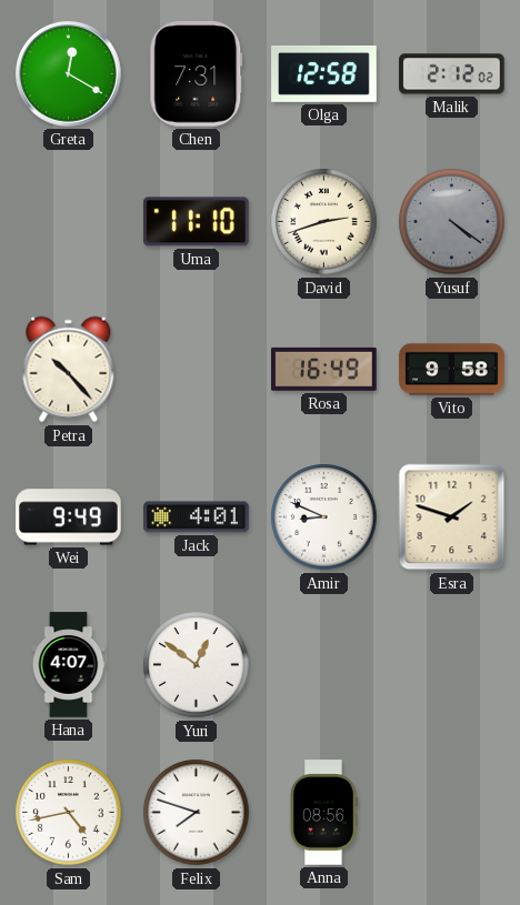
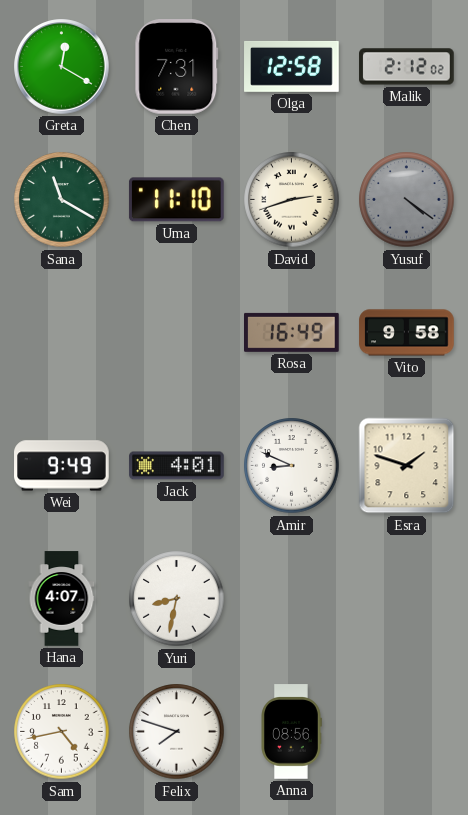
Sana: none -> 11:20 (62, 200)
Petra: 10:23 -> none (69, 370)
Yuri: 12:51 -> 8:32 (177, 599)
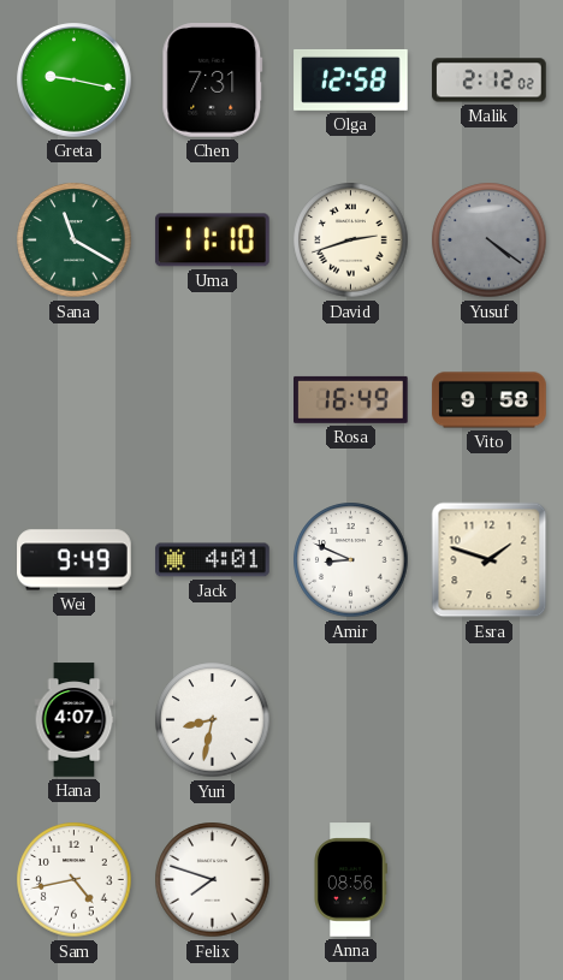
Greta: 12:20 -> 9:17 (75, 81)
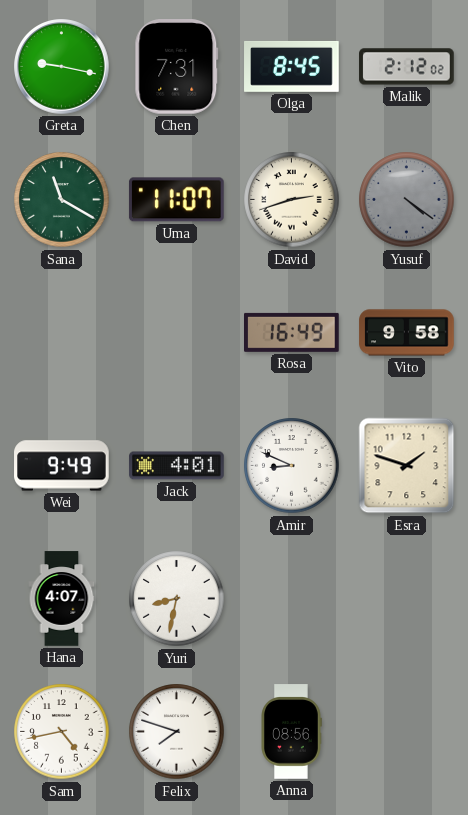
Olga: 12:58 -> 8:45 (292, 66)
Uma: 11:10 -> 11:07 (177, 200)
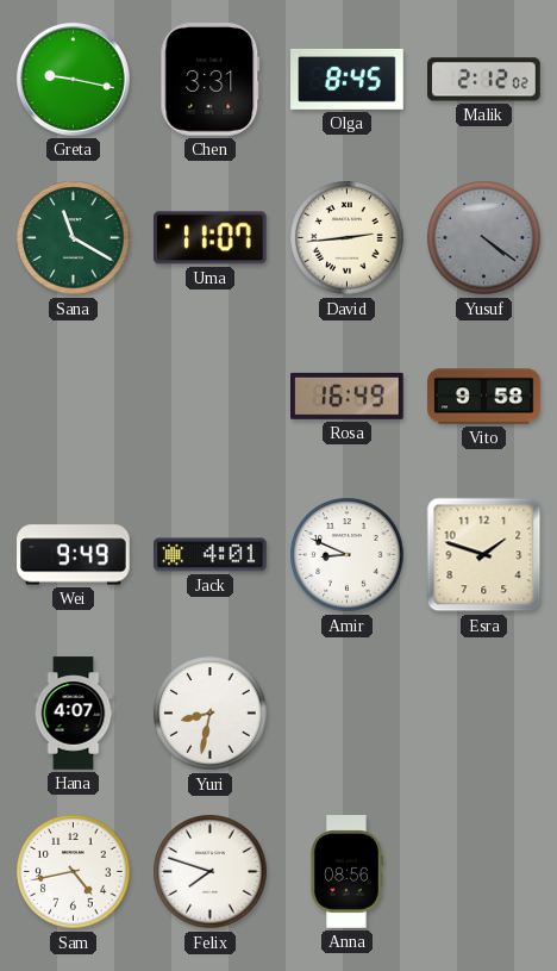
Chen: 7:31 -> 3:31 (211, 80)
David: 2:42 -> 2:44 (348, 238)
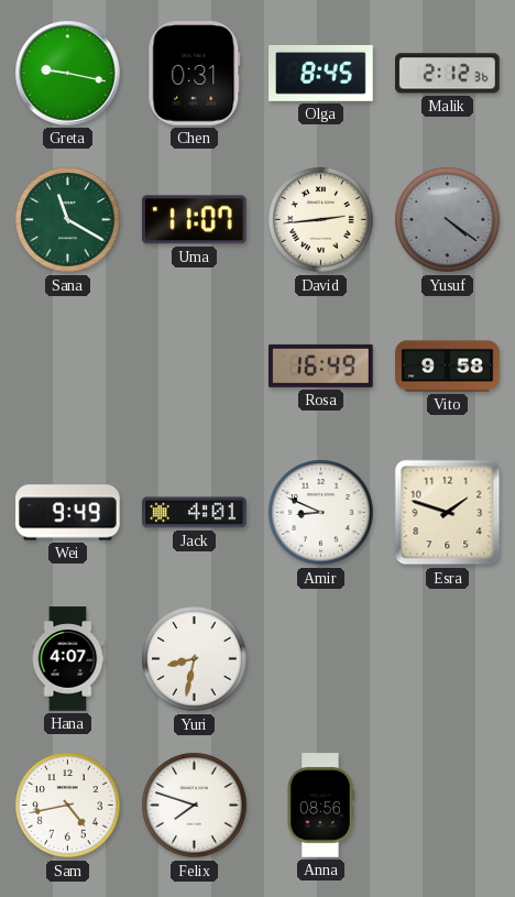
Chen: 3:31 -> 0:31 (195, 74)
Malik: 2:12:02 -> 2:12:36 (448, 74)
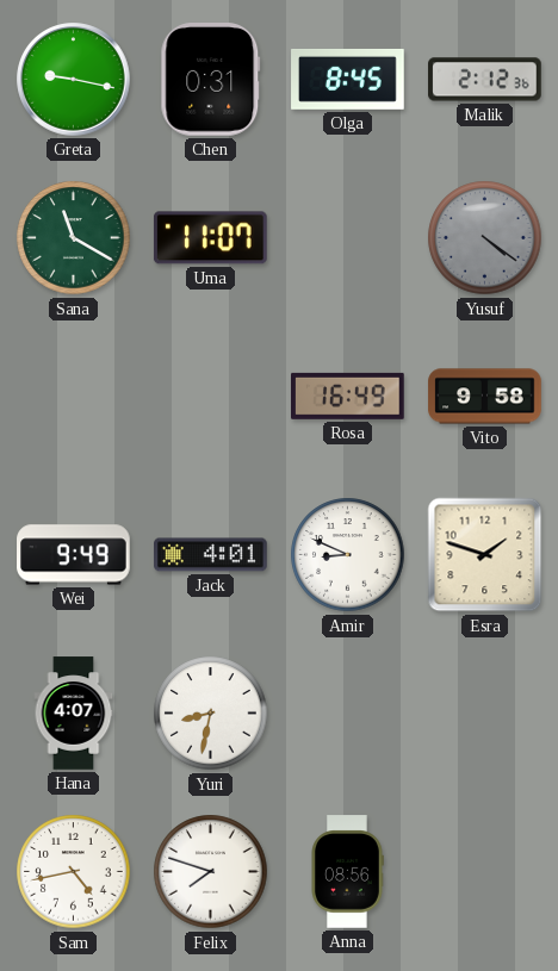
David: 2:44 -> none (321, 220)
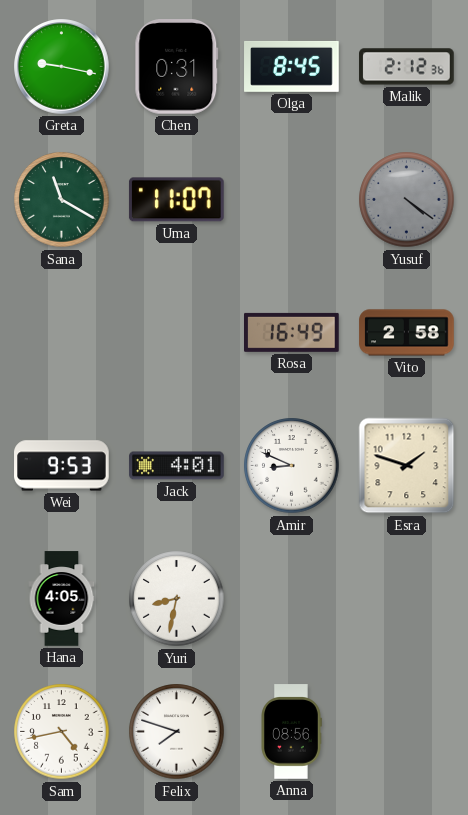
Vito: 9:58 -> 2:58 (407, 333)
Wei: 9:49 -> 9:53 (62, 466)
Hana: 4:07 -> 4:05 (62, 599)
